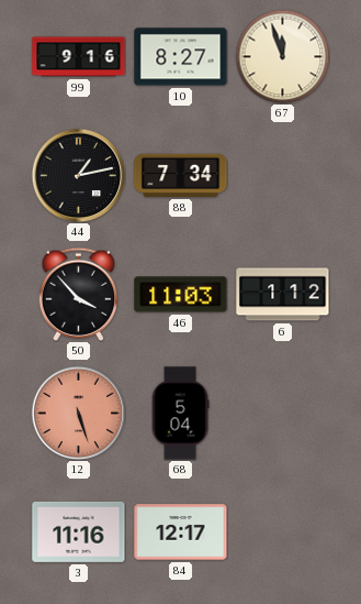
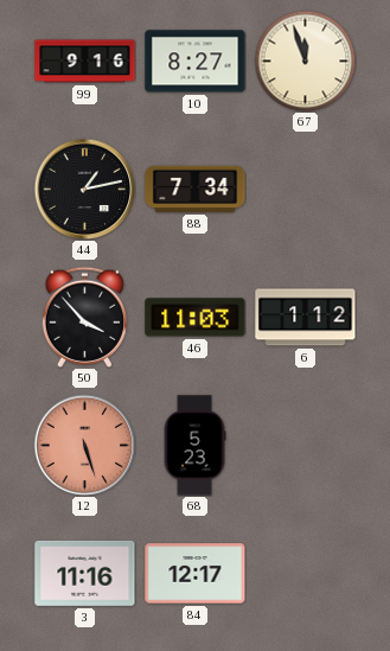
68: 5:04 -> 5:23 (194, 446)
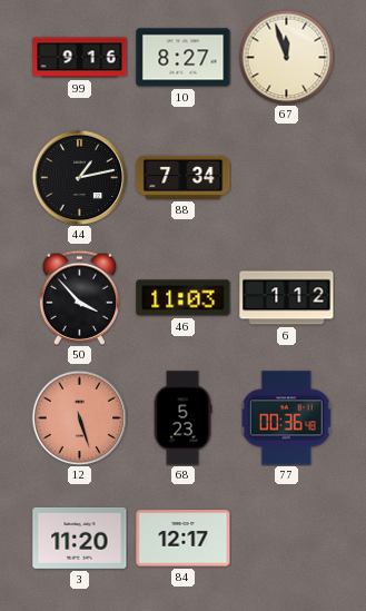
77: none -> 00:36 (287, 418)
3: 11:16 -> 11:20 (80, 538)
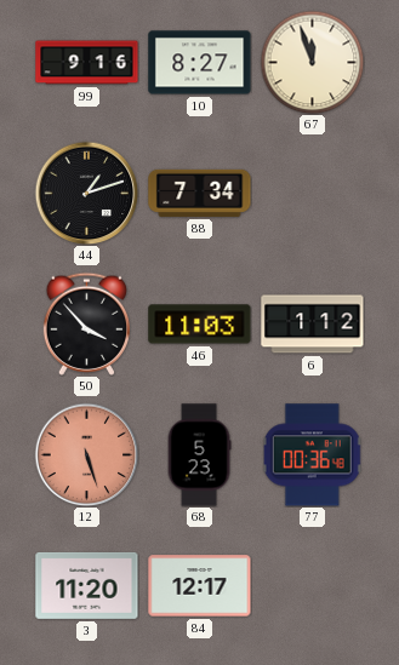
44: 1:13 -> 1:12 (86, 193)
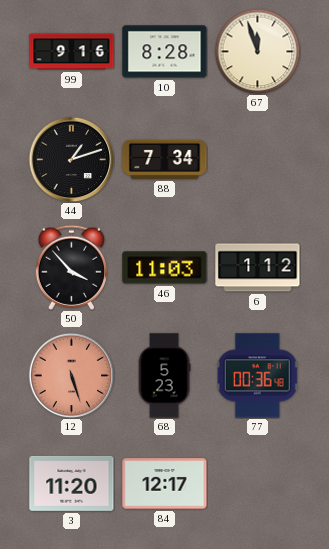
10: 8:27 -> 8:28 (165, 52)
